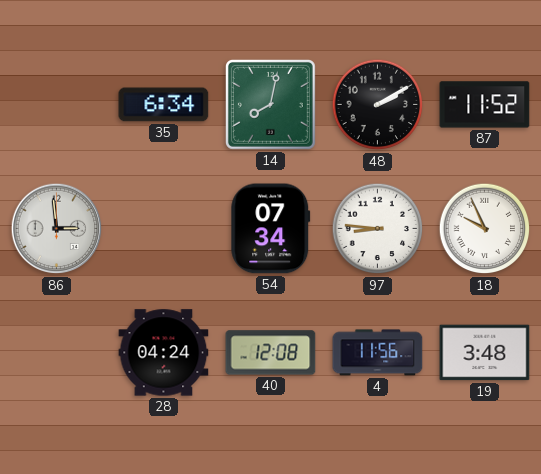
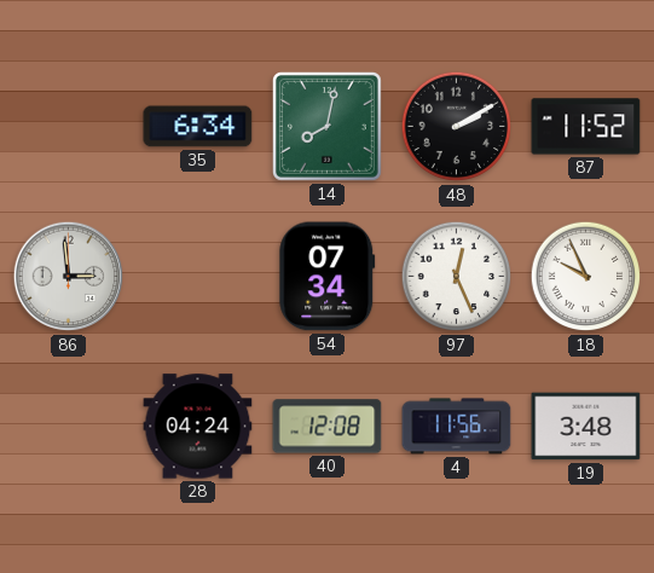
97: 8:46 -> 12:26 (457, 277)
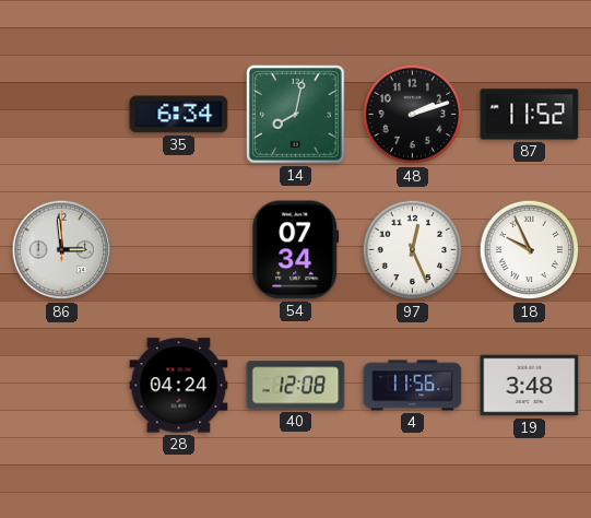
48: 2:10 -> 2:12 (413, 115)
